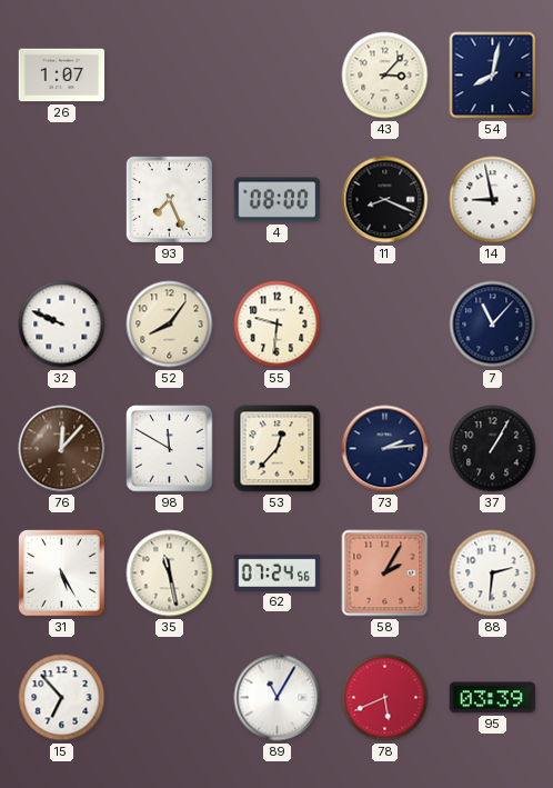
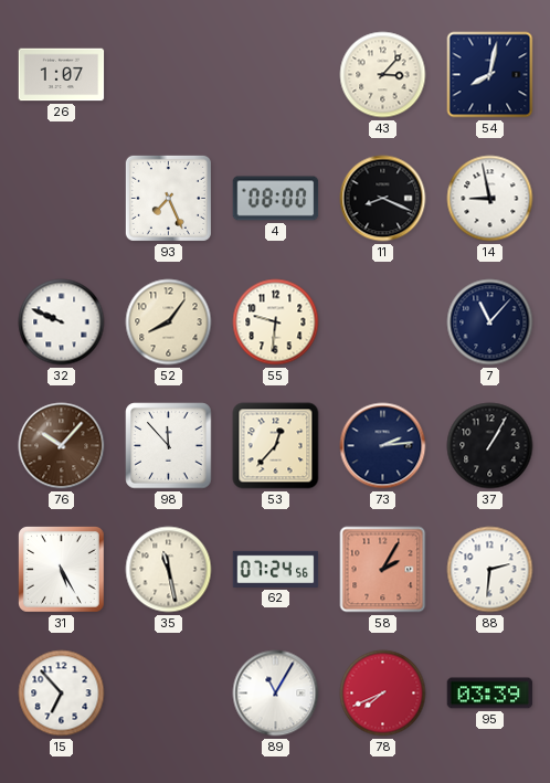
76: 12:07 -> 10:07 (62, 446)
98: 11:50 -> 11:53 (169, 446)
78: 5:41 -> 7:41 (383, 694)
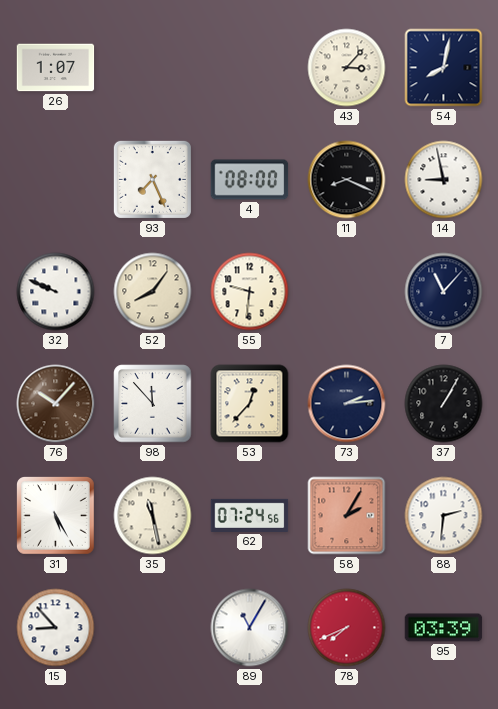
15: 6:53 -> 8:53 (56, 628)
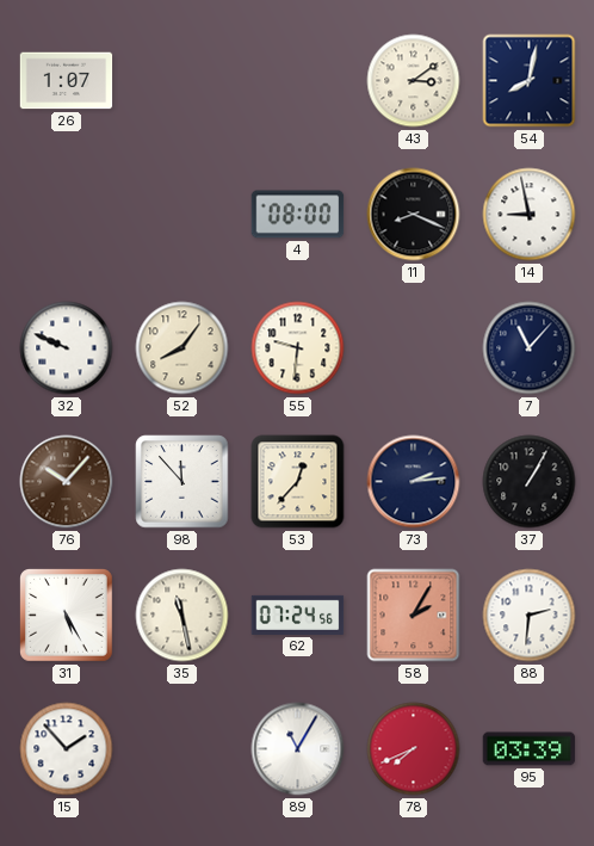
43: 3:07 -> 3:09 (414, 81)
93: 7:26 -> none (152, 179)
15: 8:53 -> 1:53 (67, 749)
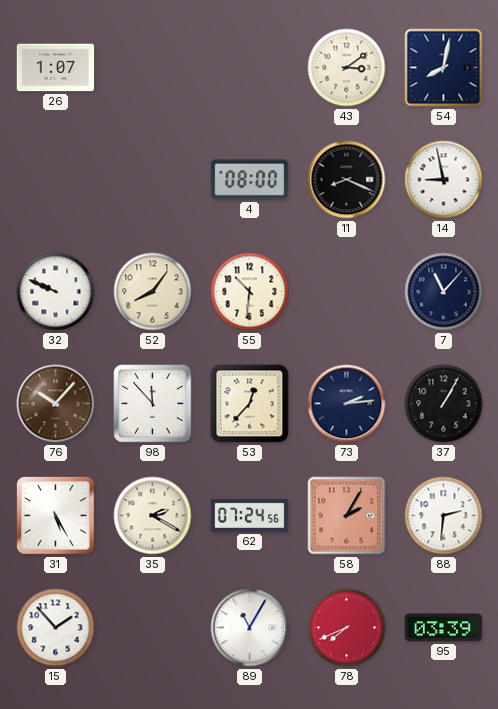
55: 9:31 -> 10:31 (250, 292)
35: 11:28 -> 2:20 (153, 516)
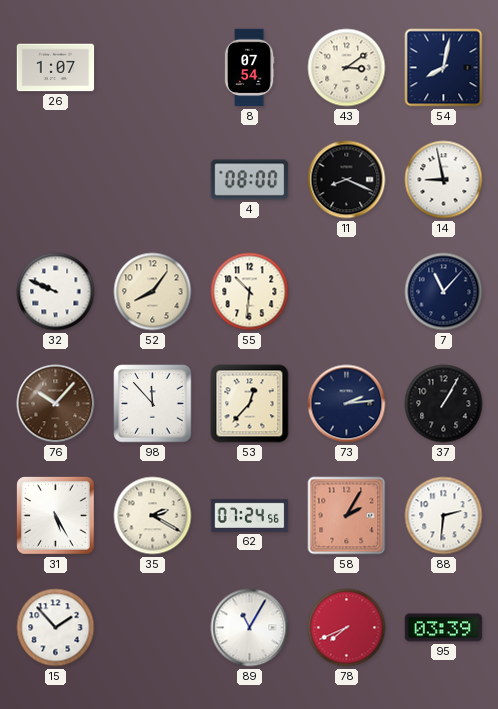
8: none -> 07:54 (249, 68)
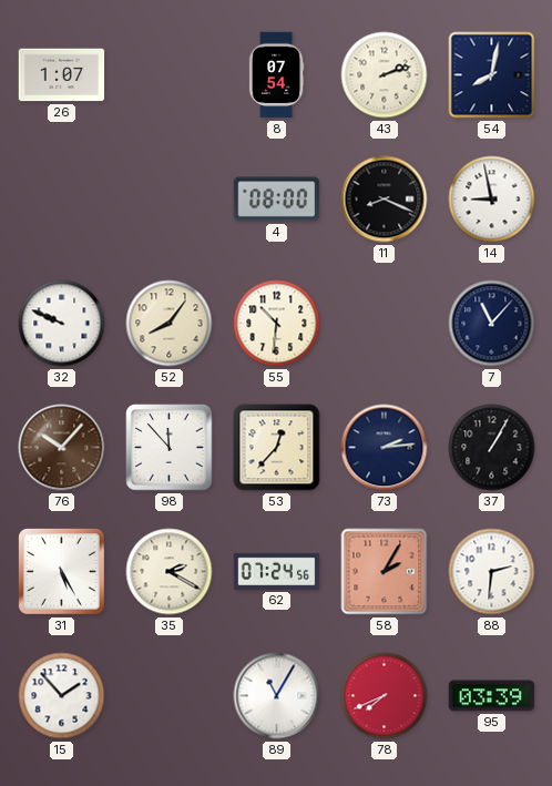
43: 3:09 -> 2:12 (385, 75)
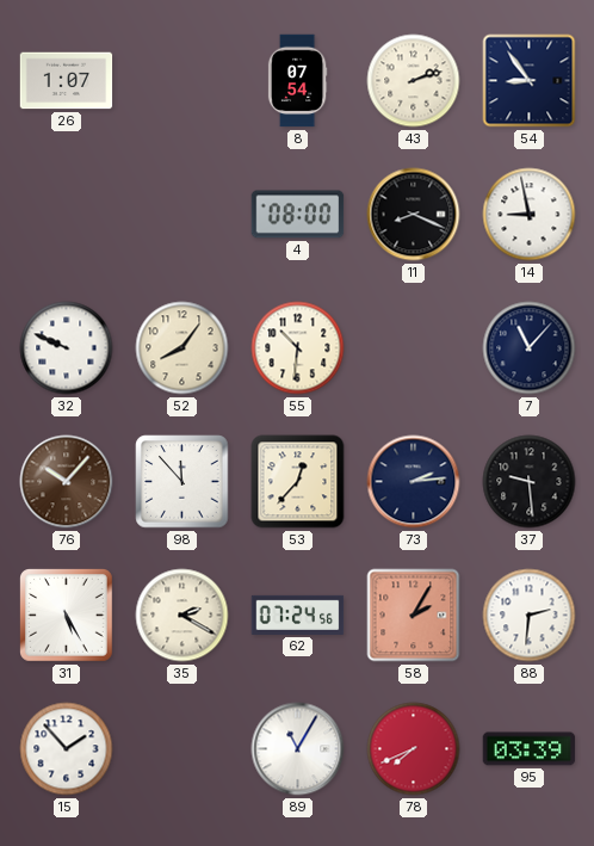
54: 8:02 -> 8:54 (530, 81)
37: 1:05 -> 9:29 (530, 482)
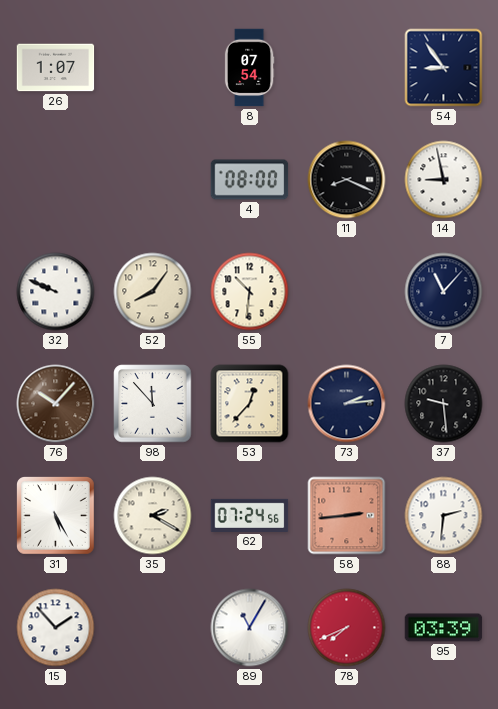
43: 2:12 -> none (414, 81)
58: 2:05 -> 2:44 (347, 516)
